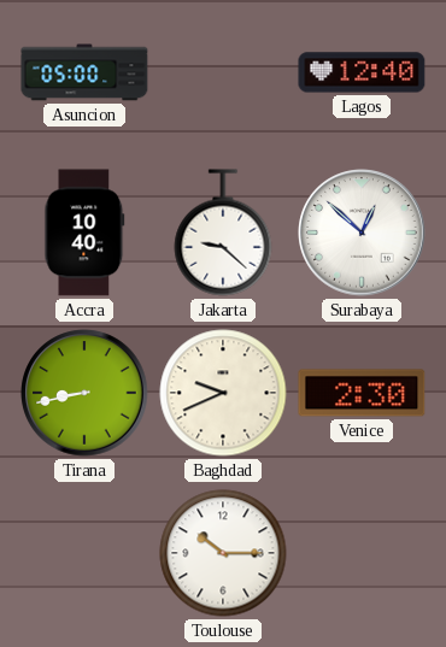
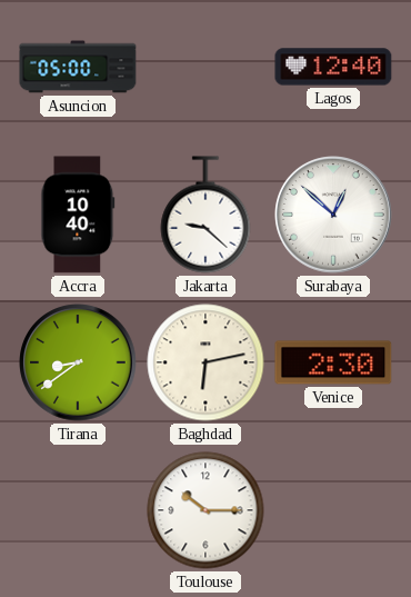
Tirana: 8:43 -> 8:39 (78, 362)
Baghdad: 9:41 -> 6:13 (205, 362)
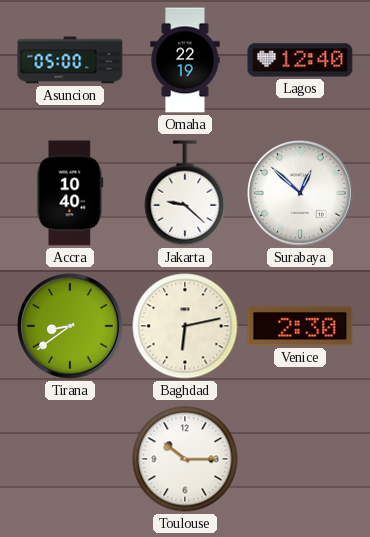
Omaha: none -> 22:19 (185, 60)
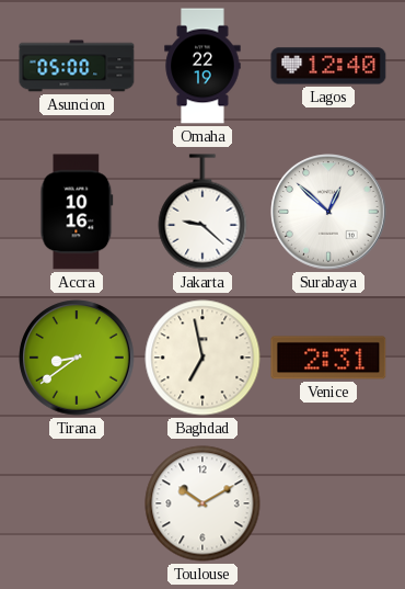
Accra: 10:40 -> 10:16 (77, 212)
Baghdad: 6:13 -> 6:58 (202, 358)
Venice: 2:30 -> 2:31 (328, 358)
Toulouse: 10:15 -> 10:10 (202, 503)
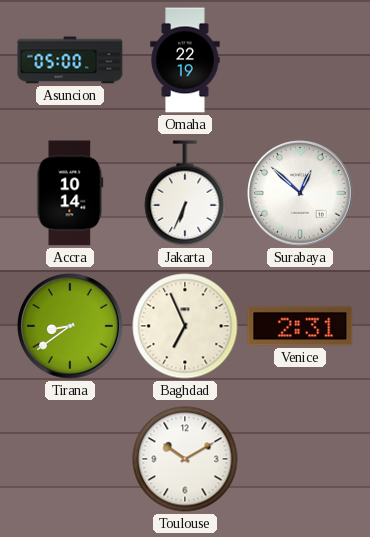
Lagos: 12:40 -> none (328, 66)
Accra: 10:16 -> 10:14 (70, 193)
Jakarta: 9:22 -> 6:34 (185, 193)
Baghdad: 6:58 -> 6:56 (185, 326)
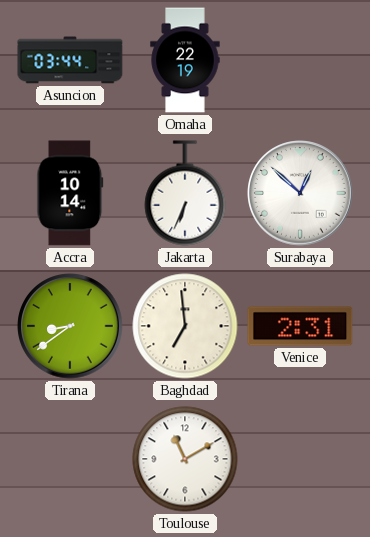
Asuncion: 05:00 -> 03:44 (70, 60)
Baghdad: 6:56 -> 6:59 (185, 326)
Toulouse: 10:10 -> 11:10 (185, 459)
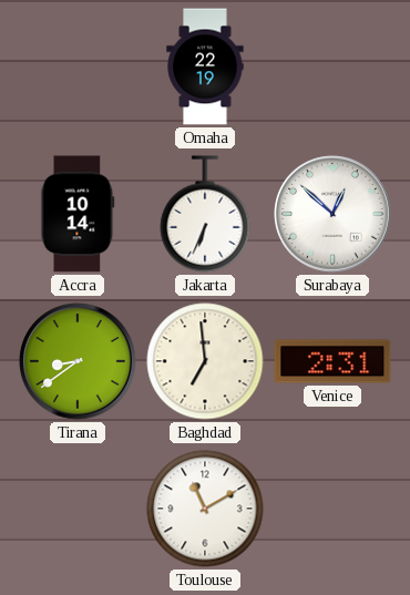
Asuncion: 03:44 -> none (70, 60)
